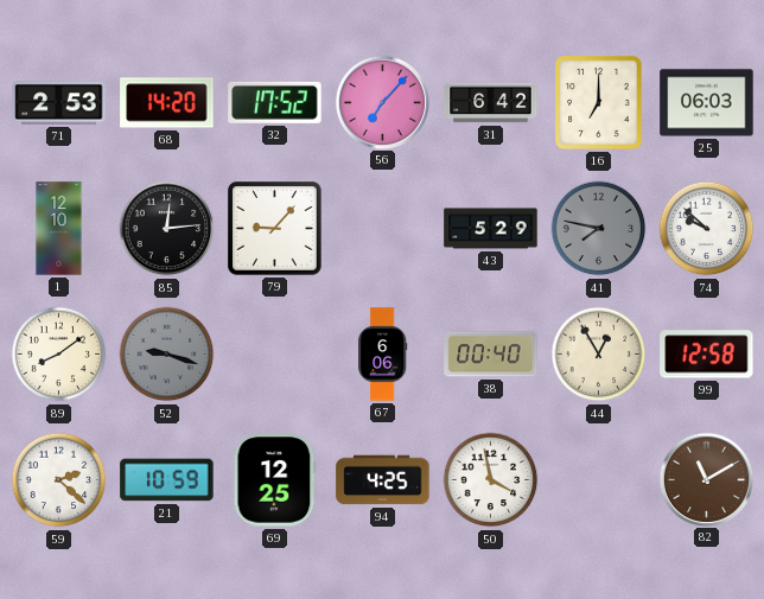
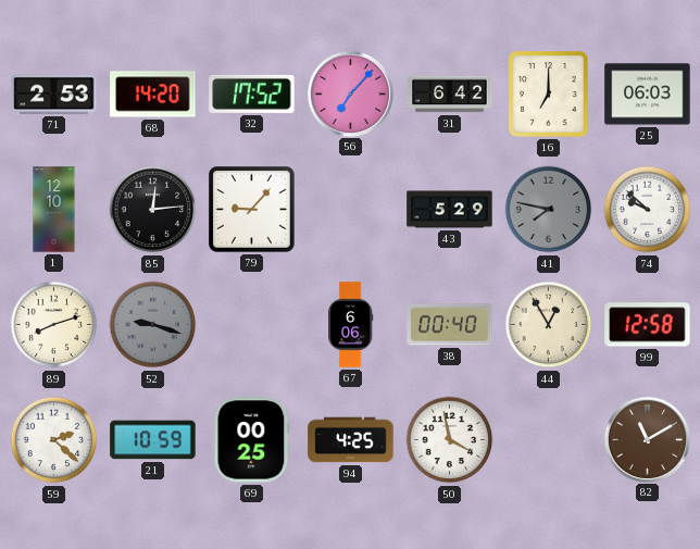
89: 8:09 -> 8:12 (54, 325)
69: 12:25 -> 00:25 (252, 440)
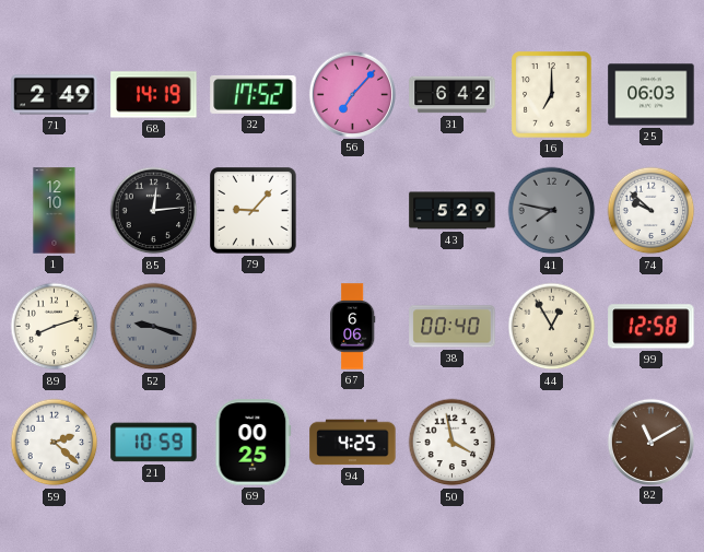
71: 2:53 -> 2:49 (55, 95)
68: 14:20 -> 14:19 (154, 95)
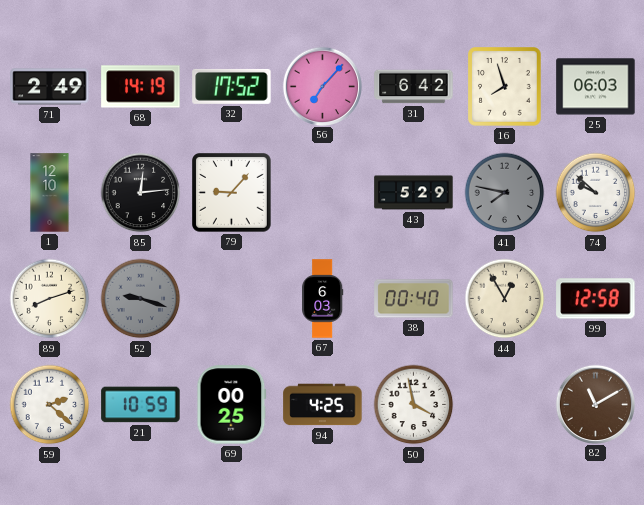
16: 7:00 -> 7:57 (505, 87)
67: 6:06 -> 6:03 (323, 299)
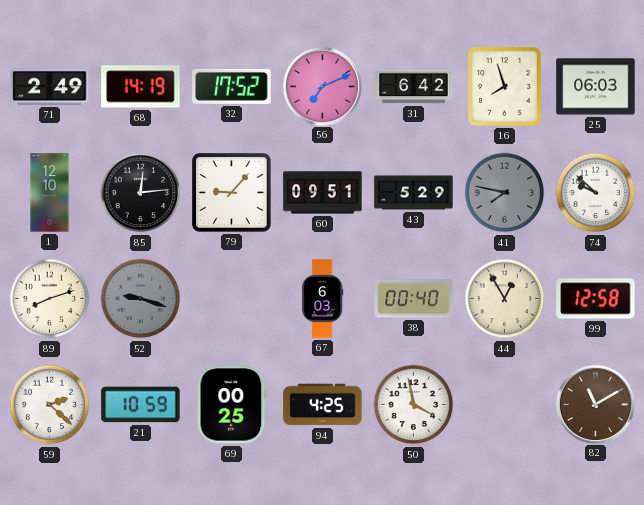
56: 7:07 -> 7:11 (322, 86)
60: none -> 09:51 (323, 193)
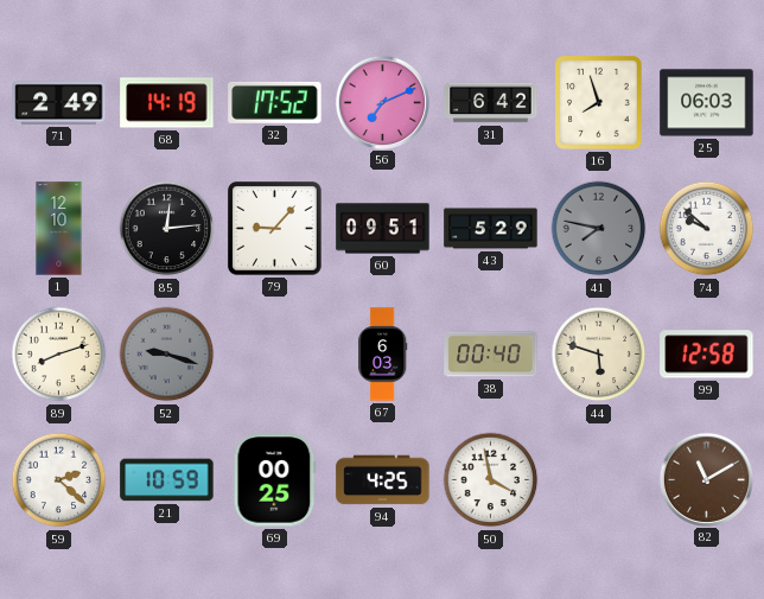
44: 12:55 -> 5:48 (599, 355)
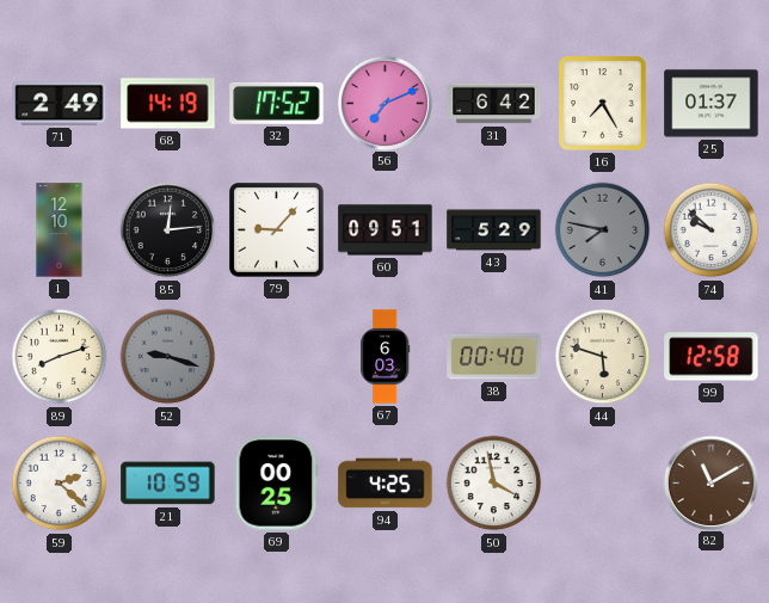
16: 7:57 -> 7:25 (603, 104)
25: 06:03 -> 01:37 (712, 104)
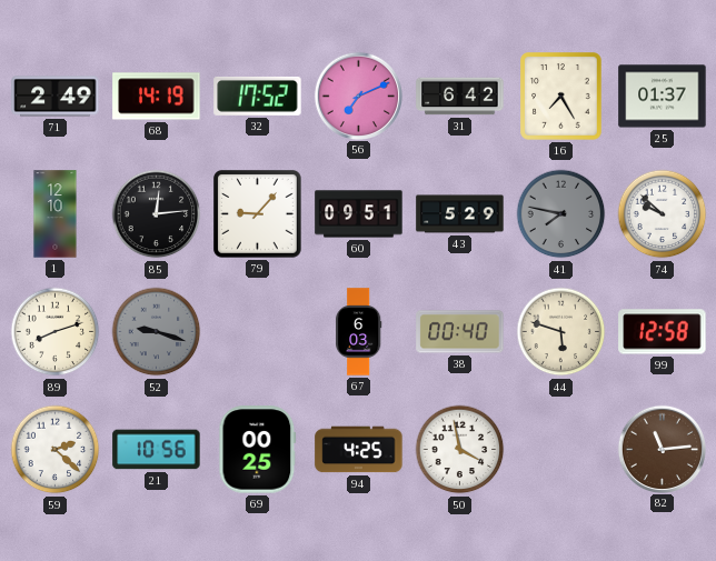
21: 10:59 -> 10:56 (157, 450)
82: 11:10 -> 11:14 (662, 449)
